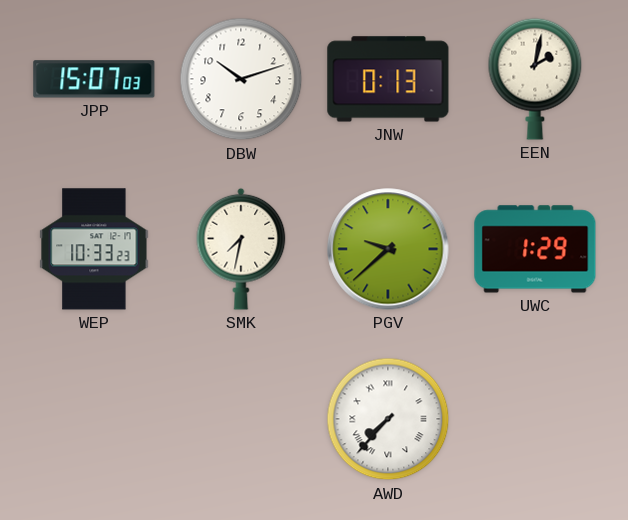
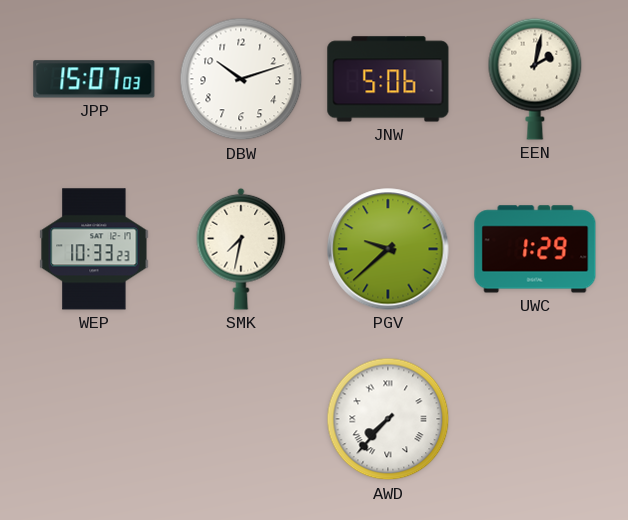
JNW: 0:13 -> 5:06 (388, 79)
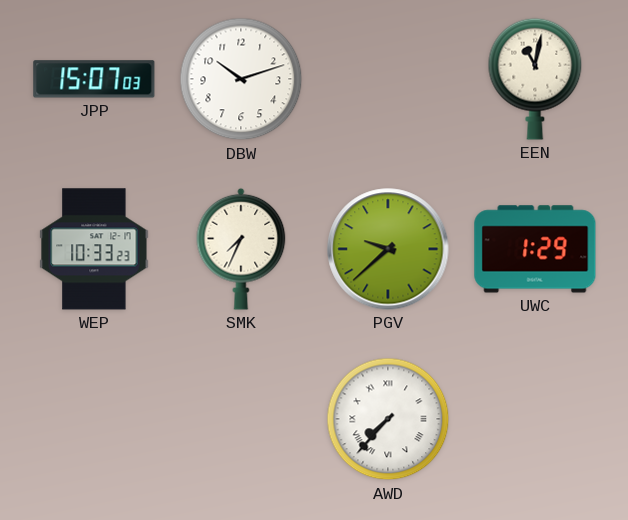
JNW: 5:06 -> none (388, 79)
EEN: 2:02 -> 11:02 (535, 79)
SMK: 7:32 -> 7:34 (241, 249)
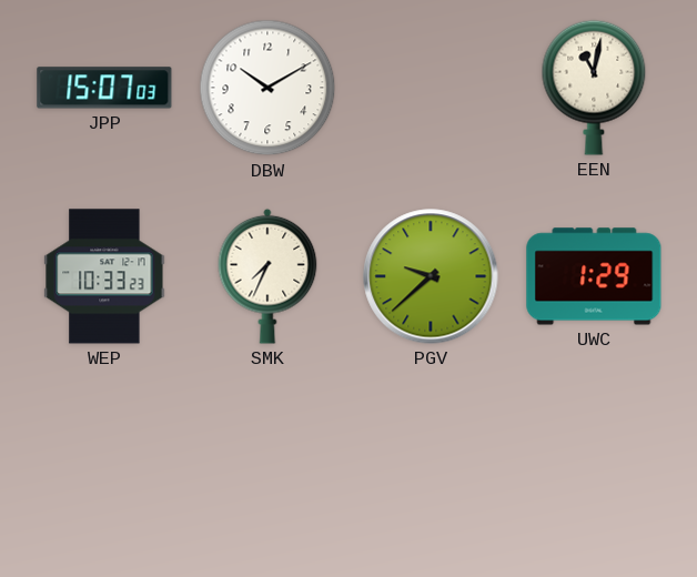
DBW: 10:12 -> 10:10 (267, 88)
AWD: 7:37 -> none (388, 419)
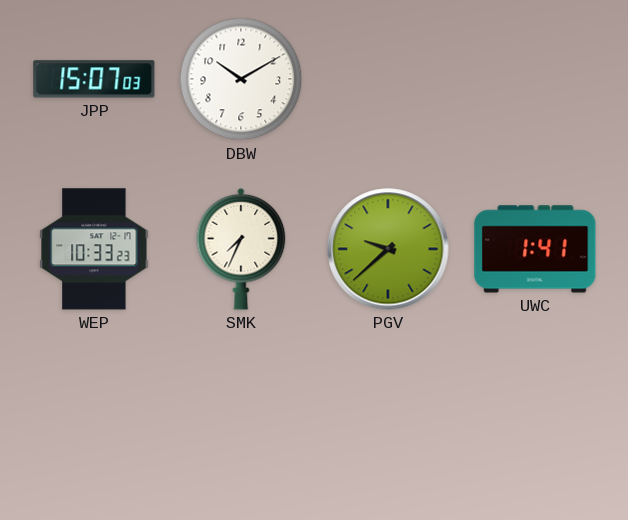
EEN: 11:02 -> none (594, 88)
UWC: 1:29 -> 1:41 (535, 249)
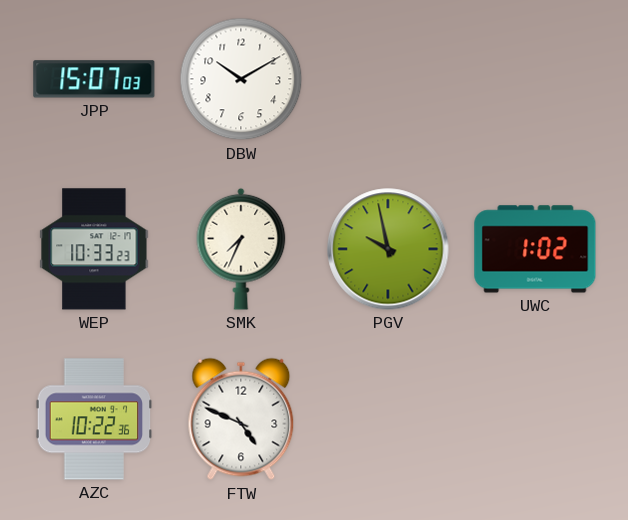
PGV: 9:38 -> 9:58 (388, 249)
UWC: 1:41 -> 1:02 (535, 249)
AZC: none -> 10:22 (94, 419)
FTW: none -> 4:49 (241, 419)
